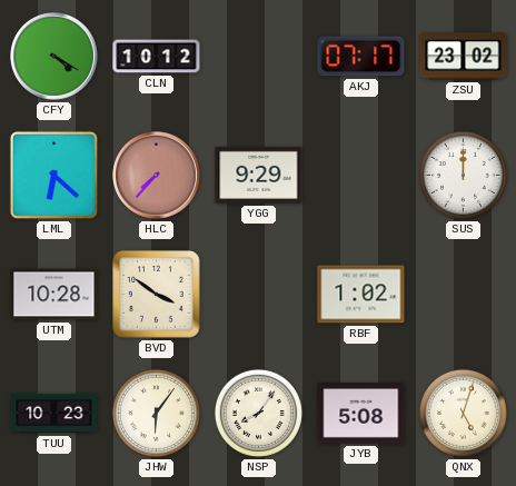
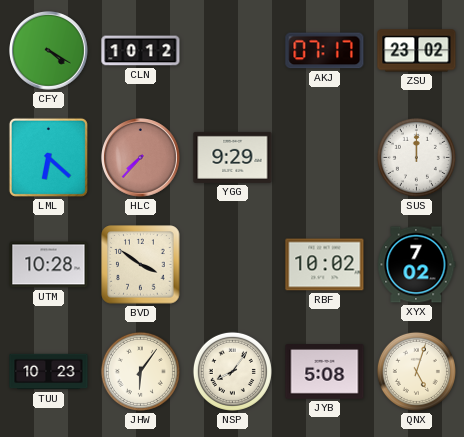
RBF: 1:02 -> 10:02 (325, 265)
XYX: none -> 7:02 (417, 265)
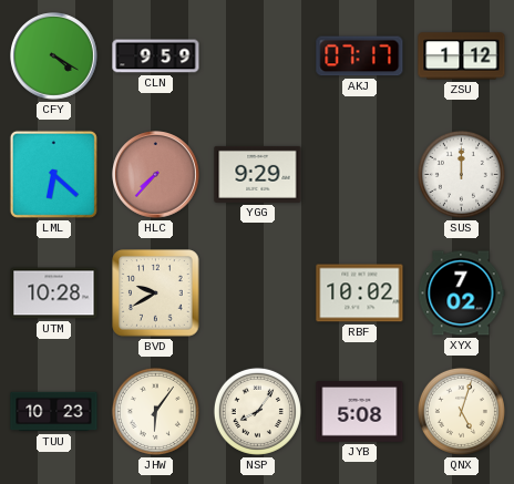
CLN: 10:12 -> 9:59 (156, 56)
ZSU: 23:02 -> 1:12 (462, 56)
BVD: 3:51 -> 9:40 (156, 294)
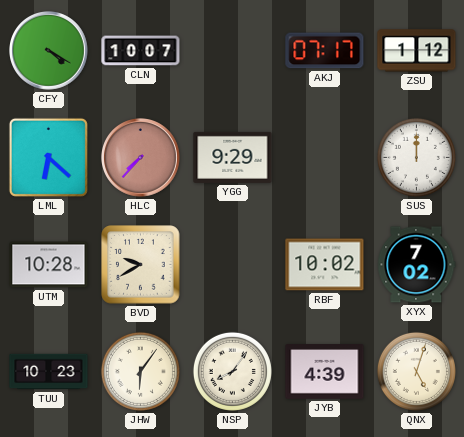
CLN: 9:59 -> 10:07 (141, 51)
JYB: 5:08 -> 4:39 (325, 372)
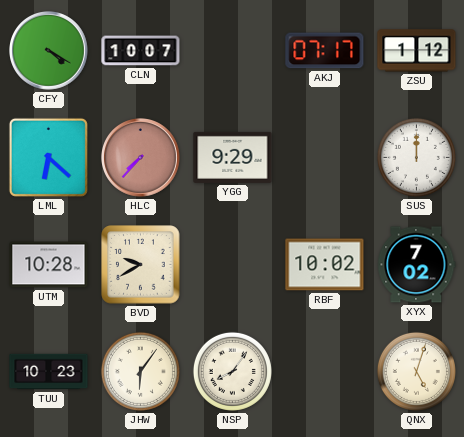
JYB: 4:39 -> none (325, 372)
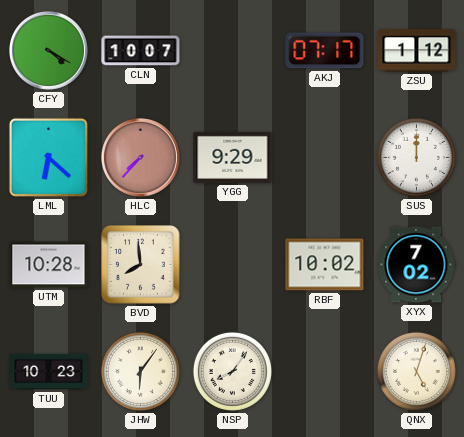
BVD: 9:40 -> 7:59 (141, 265)
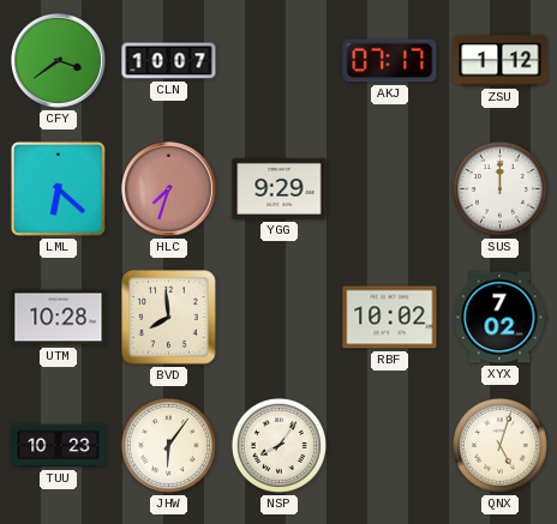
CFY: 4:20 -> 3:39 (59, 61)
HLC: 7:37 -> 7:33 (169, 189)
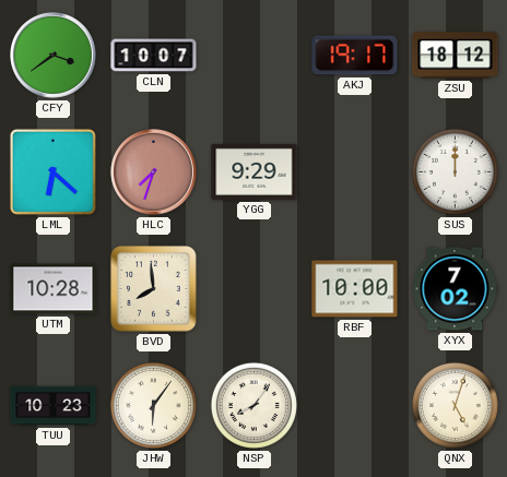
AKJ: 07:17 -> 19:17 (355, 56)
ZSU: 1:12 -> 18:12 (456, 56)
RBF: 10:02 -> 10:00 (355, 289)
